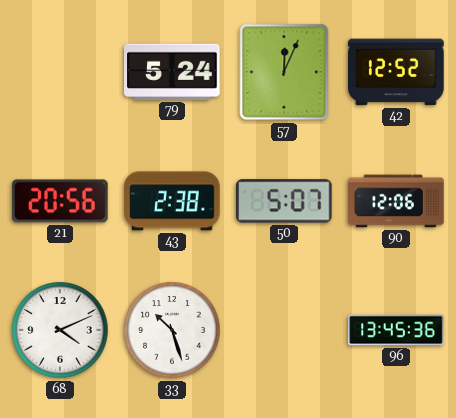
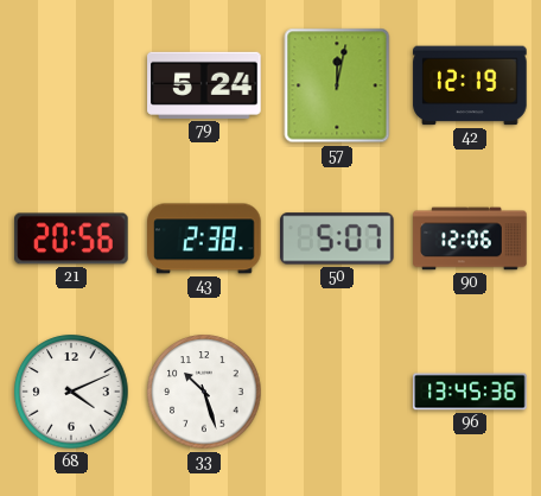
57: 12:04 -> 12:02 (337, 85)
42: 12:52 -> 12:19 (470, 85)
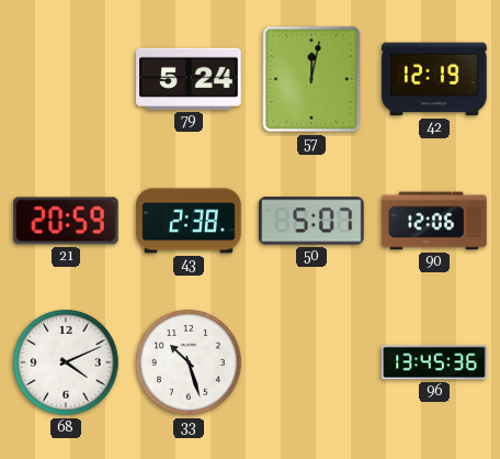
21: 20:56 -> 20:59 (66, 221)
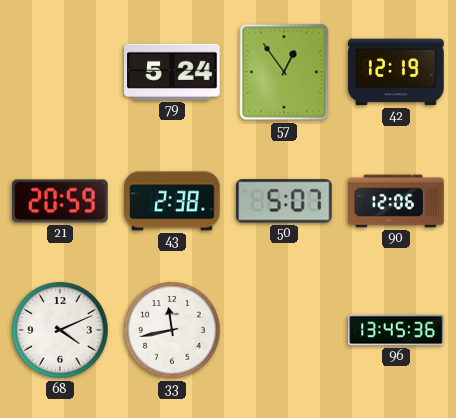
57: 12:02 -> 12:54 (284, 72)
33: 10:27 -> 11:43 (172, 330)
